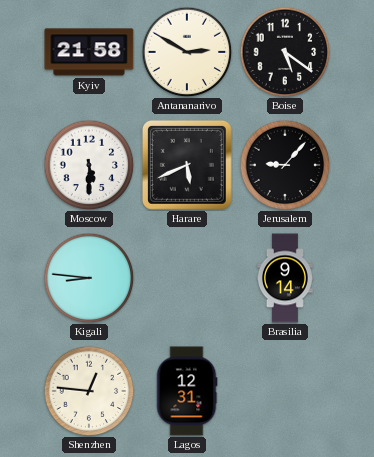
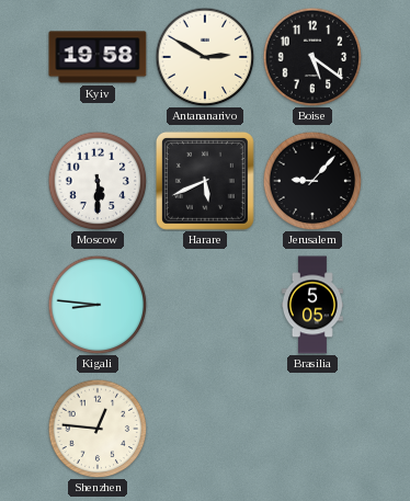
Kyiv: 21:58 -> 19:58 (98, 57)
Brasilia: 9:14 -> 5:05 (312, 305)
Lagos: 12:31 -> none (187, 391)
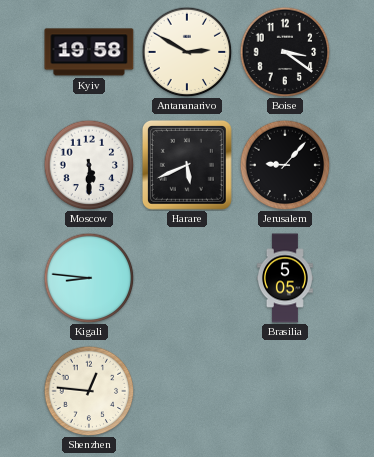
Boise: 5:21 -> 3:21 (285, 52)
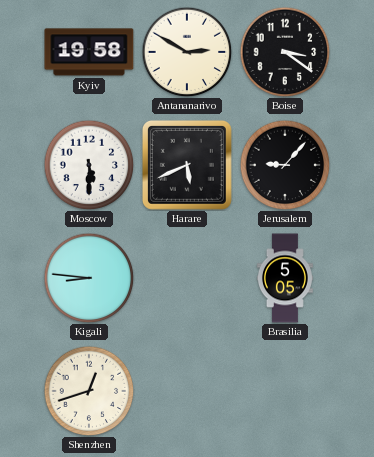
Shenzhen: 12:46 -> 12:42 (89, 391)
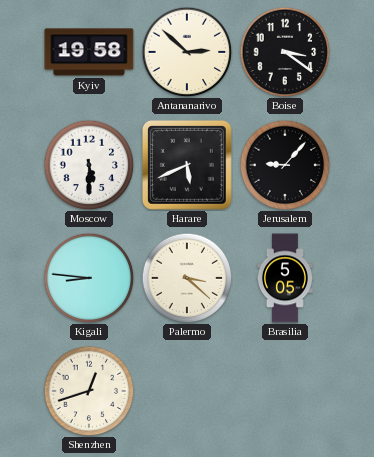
Antananarivo: 2:50 -> 2:52 (187, 52)
Palermo: none -> 3:22 (187, 278)
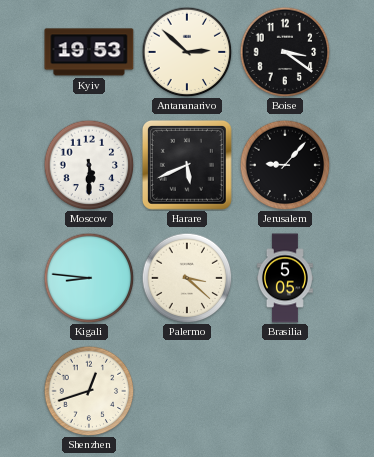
Kyiv: 19:58 -> 19:53 (89, 52)
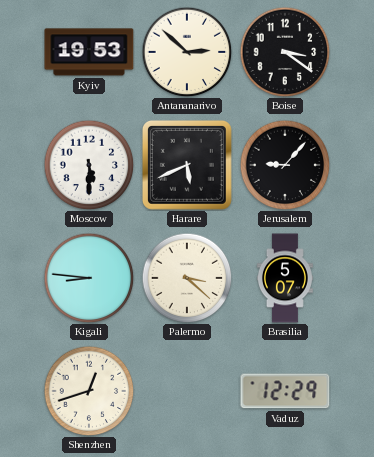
Brasilia: 5:05 -> 5:07 (285, 278)
Vaduz: none -> 12:29 (285, 391)
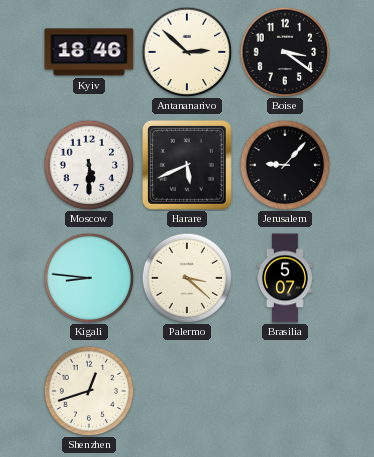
Kyiv: 19:53 -> 18:46 (89, 52)
Vaduz: 12:29 -> none (285, 391)
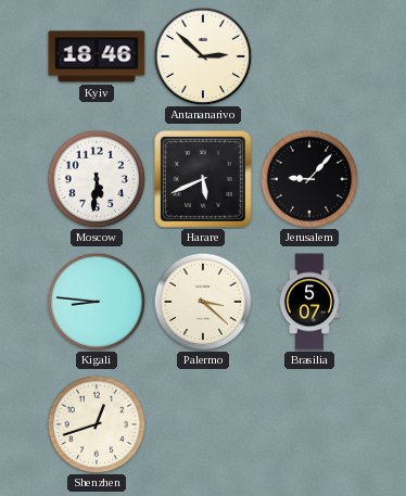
Boise: 3:21 -> none (285, 52)
Moscow: 5:30 -> 5:31 (97, 179)
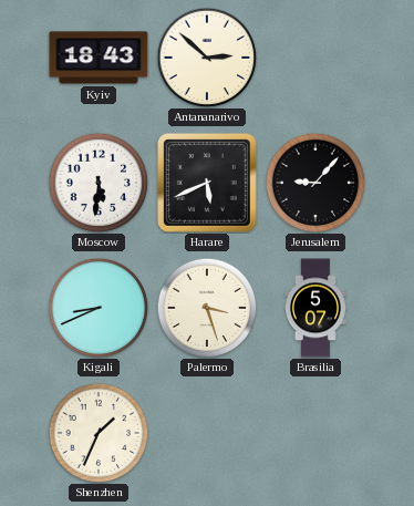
Kyiv: 18:46 -> 18:43 (99, 58)
Kigali: 8:46 -> 8:41 (99, 308)
Palermo: 3:22 -> 3:27 (207, 308)
Shenzhen: 12:42 -> 1:34 (99, 433)
